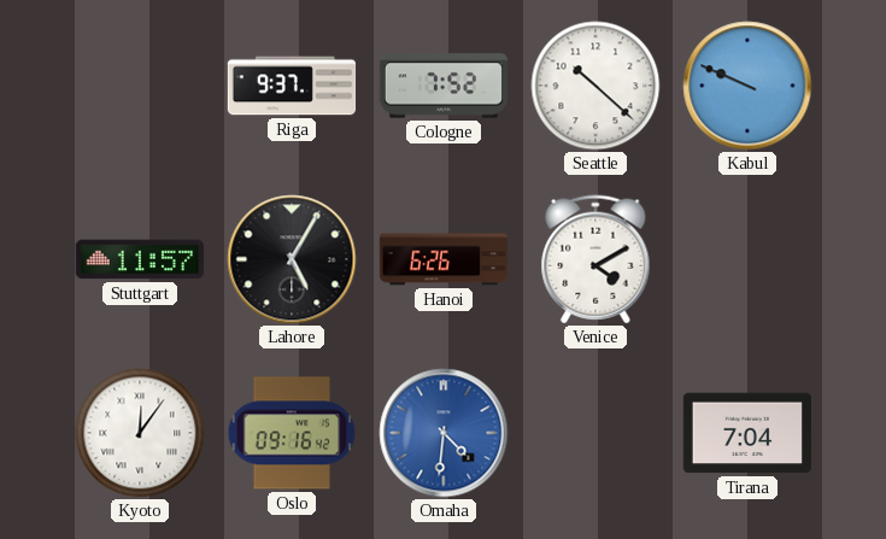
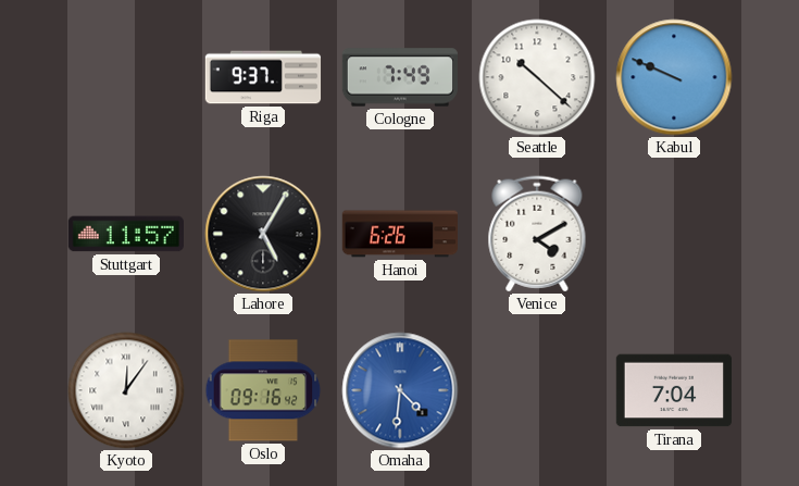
Cologne: 7:52 -> 7:49 (399, 77)
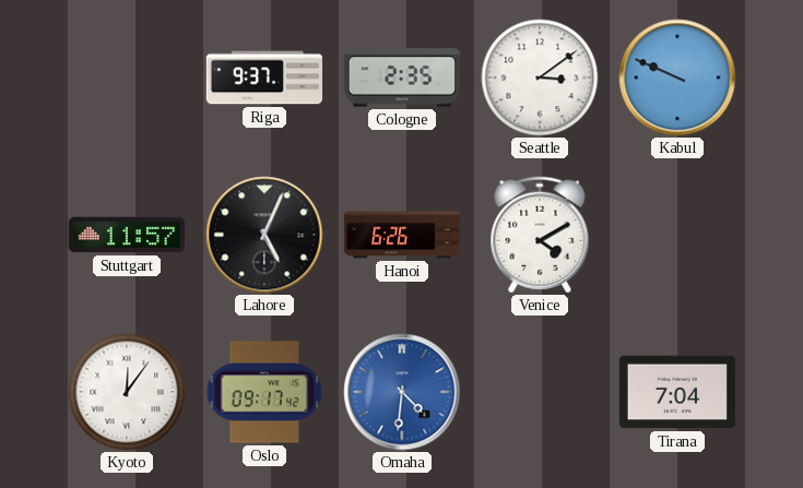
Cologne: 7:49 -> 2:35 (401, 78)
Seattle: 10:22 -> 3:09 (540, 78)
Lahore: 5:05 -> 5:04 (264, 235)
Oslo: 09:16 -> 09:17 (264, 392)
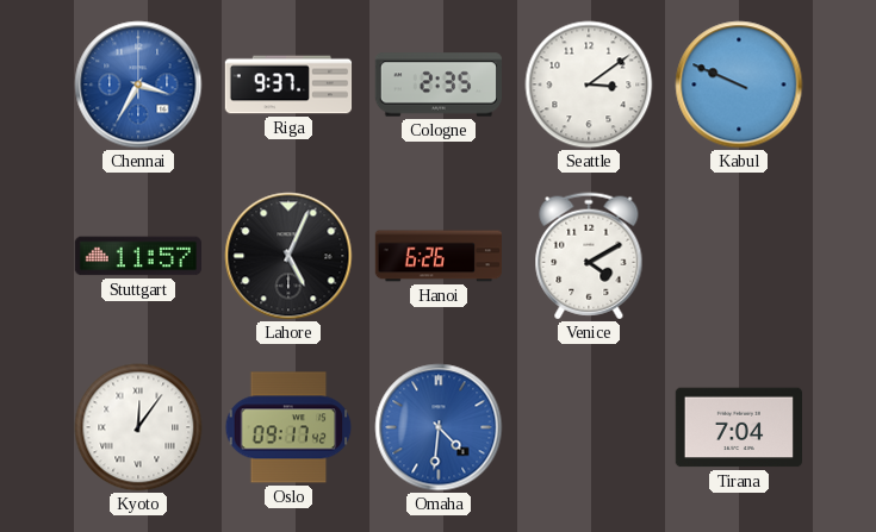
Chennai: none -> 3:35 (138, 85)
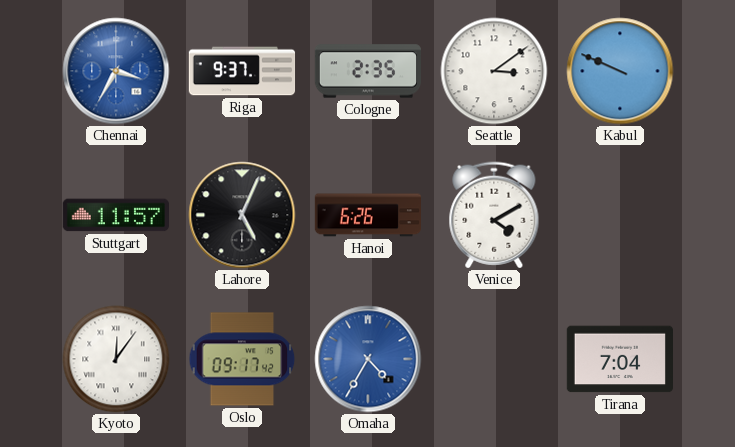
Omaha: 4:31 -> 4:35 (368, 359)
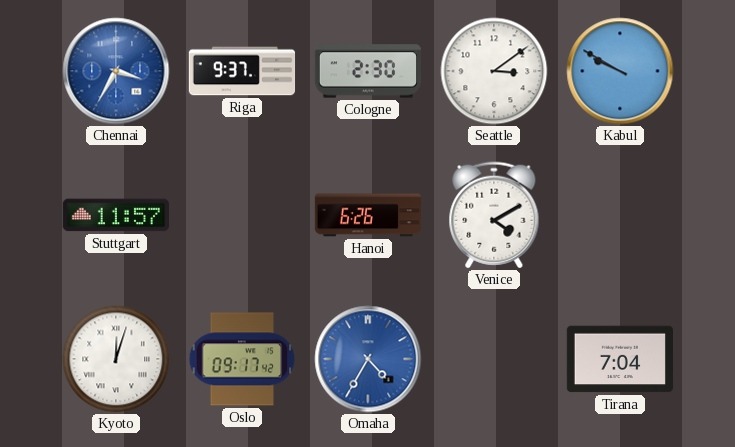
Cologne: 2:35 -> 2:30 (367, 71)
Kabul: 9:49 -> 9:50 (620, 71)
Lahore: 5:04 -> none (242, 215)
Kyoto: 12:06 -> 12:03 (116, 359)
